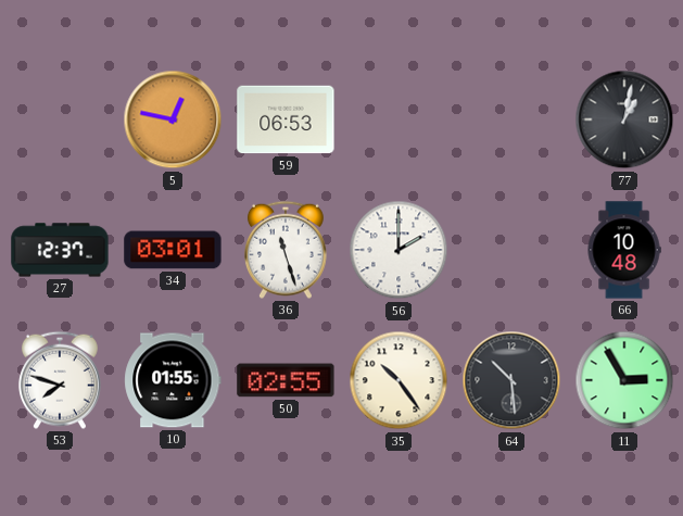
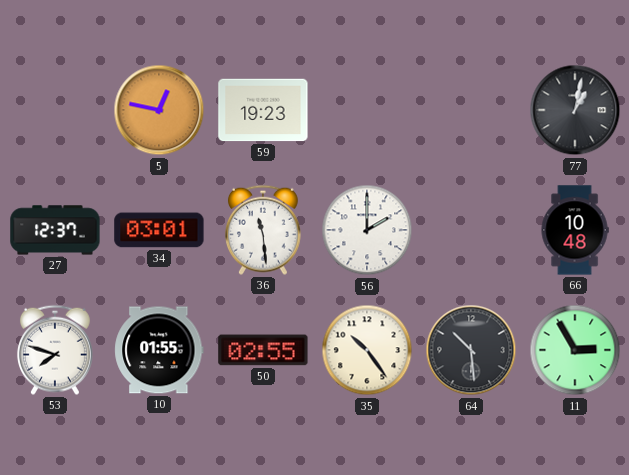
59: 06:53 -> 19:23 (263, 110)
36: 11:27 -> 11:29 (263, 230)
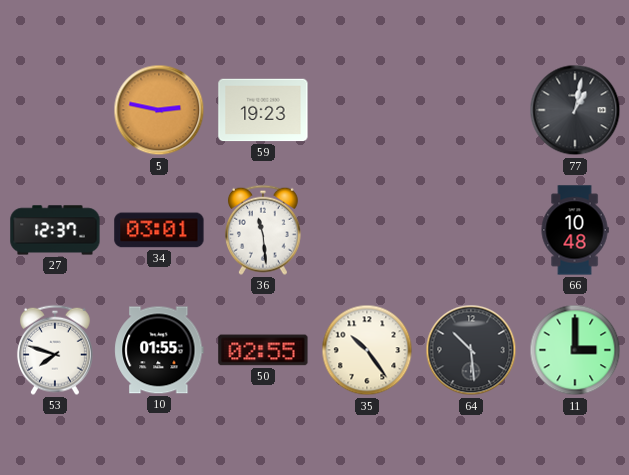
5: 12:47 -> 2:47 (159, 110)
56: 2:00 -> none (367, 230)
11: 2:55 -> 3:00 (575, 350)
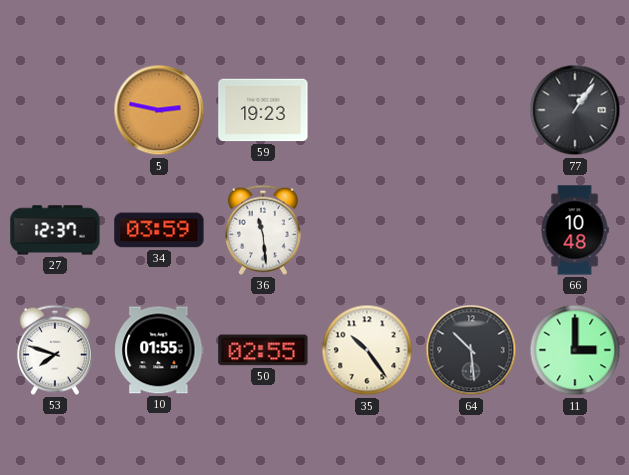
77: 1:02 -> 1:06 (575, 110)
34: 03:01 -> 03:59 (159, 230)
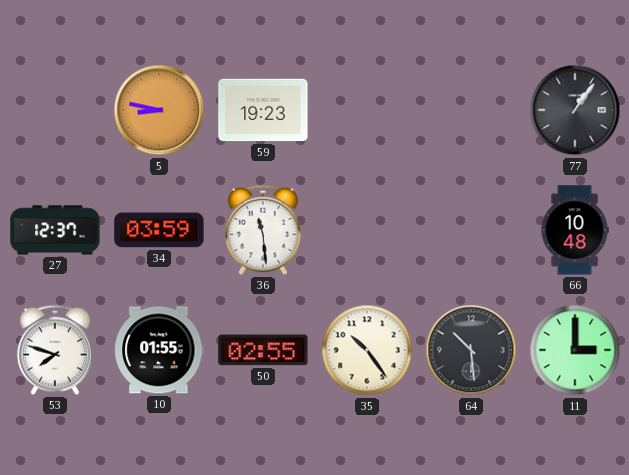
5: 2:47 -> 8:47 (159, 110)
